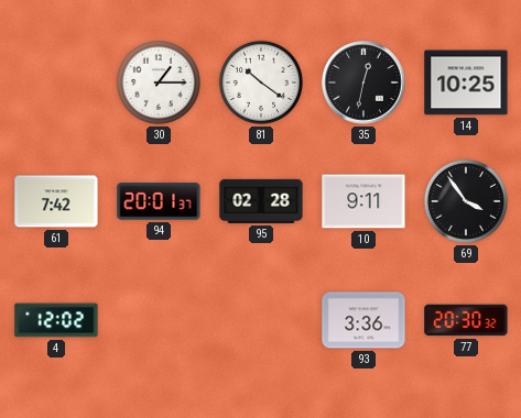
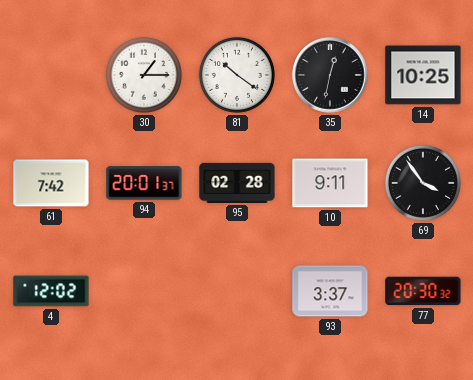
93: 3:36 -> 3:37 (330, 291)
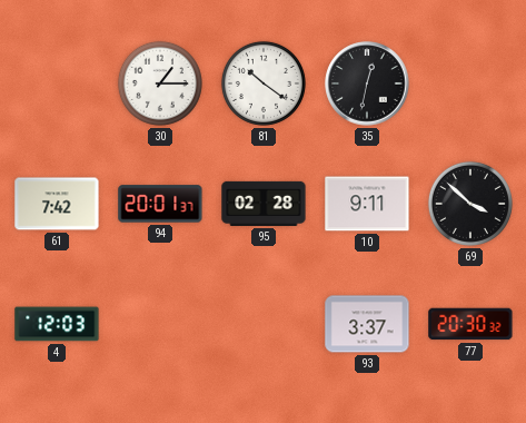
14: 10:25 -> none (423, 75)
69: 3:54 -> 3:52 (470, 204)
4: 12:02 -> 12:03 (57, 324)
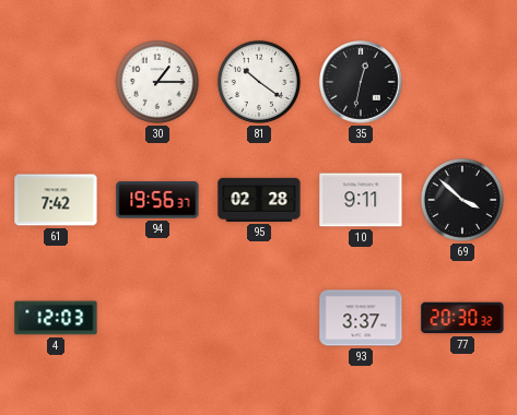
94: 20:01 -> 19:56 (157, 200)
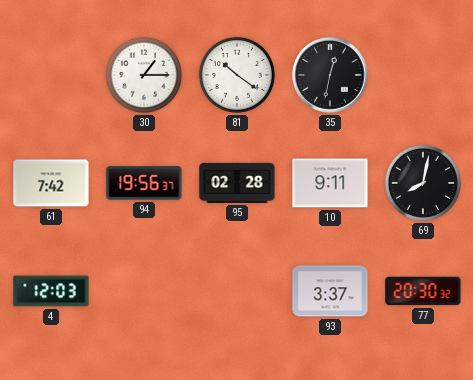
69: 3:52 -> 8:02 (423, 183)
